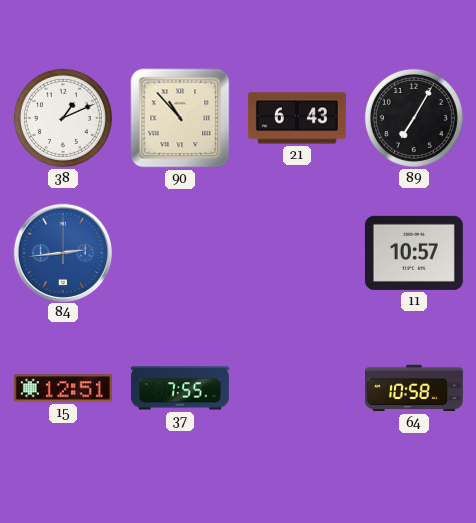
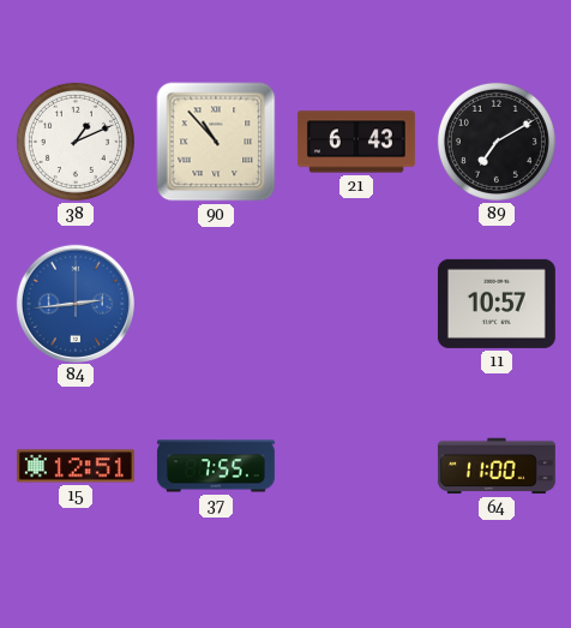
89: 7:05 -> 7:10 (497, 142)
64: 10:58 -> 11:00 (497, 466)
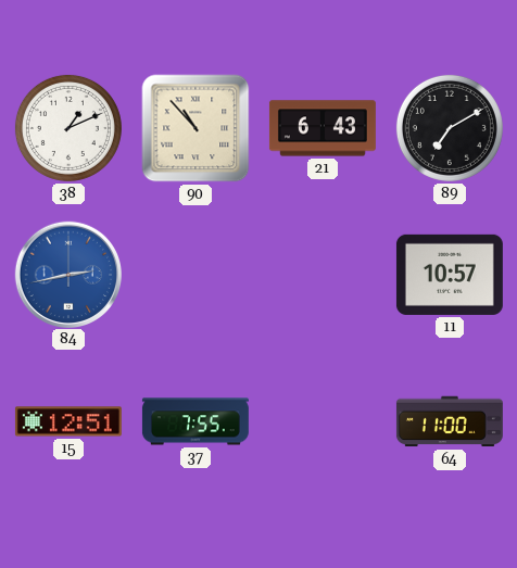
84: 2:44 -> 2:43 (67, 274)
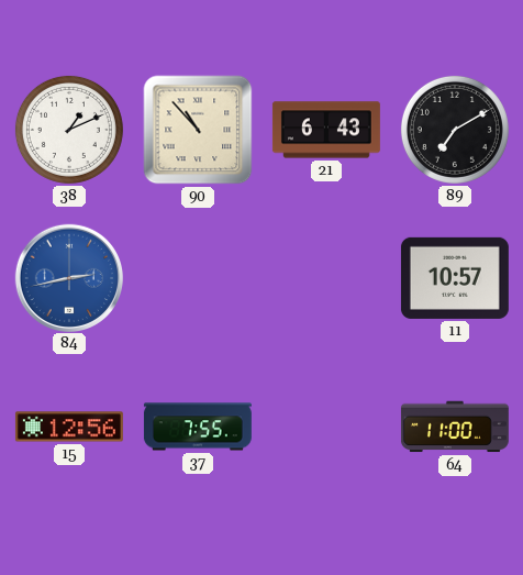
15: 12:51 -> 12:56 (69, 427)
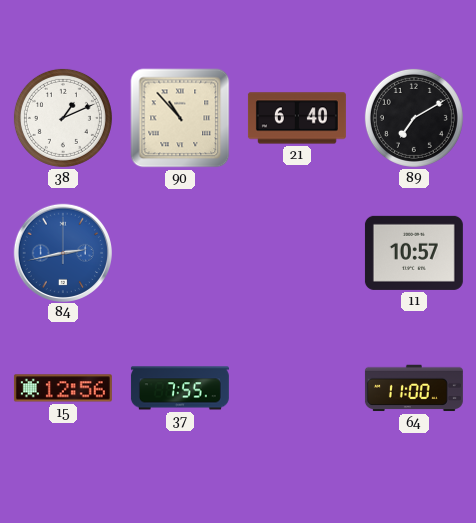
21: 6:43 -> 6:40 (297, 118)
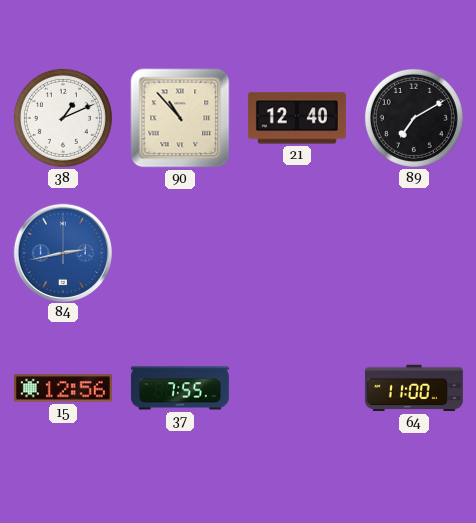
21: 6:40 -> 12:40 (297, 118)
11: 10:57 -> none (414, 253)
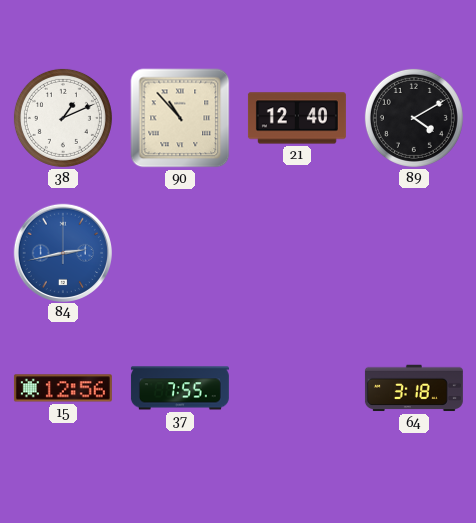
89: 7:10 -> 4:10 (414, 118)
64: 11:00 -> 3:18 (414, 388)
